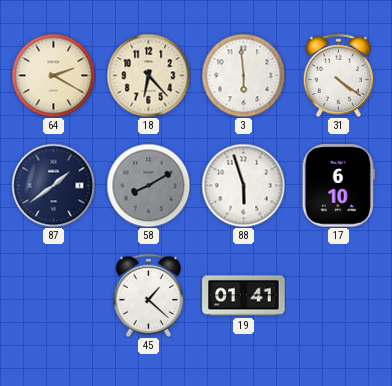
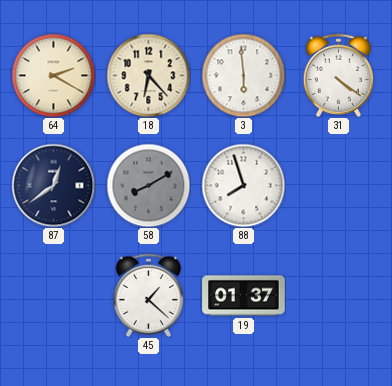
87: 1:39 -> 12:39 (53, 185)
88: 5:57 -> 7:57 (243, 185)
17: 6:10 -> none (338, 186)
19: 01:41 -> 01:37 (244, 296)
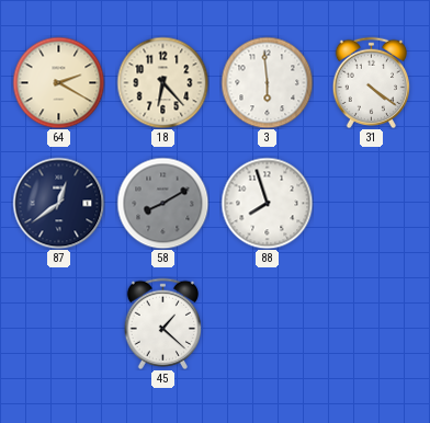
19: 01:37 -> none (244, 296)
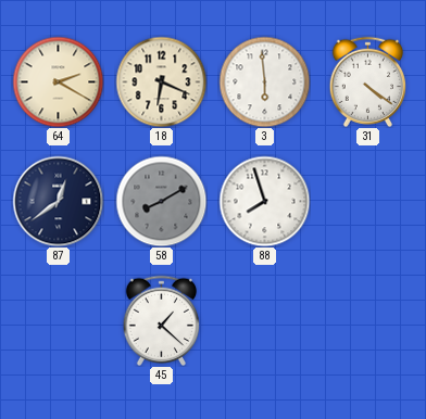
18: 6:23 -> 6:19 (161, 81)
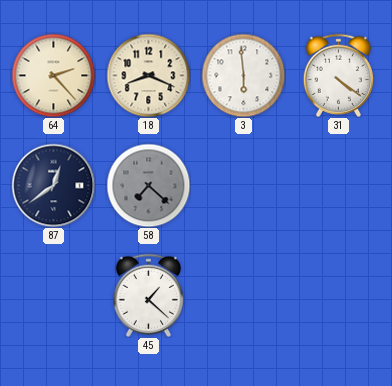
64: 2:20 -> 2:23 (53, 75)
18: 6:19 -> 8:19 (148, 75)
58: 8:10 -> 7:22 (148, 185)
88: 7:57 -> none (264, 201)
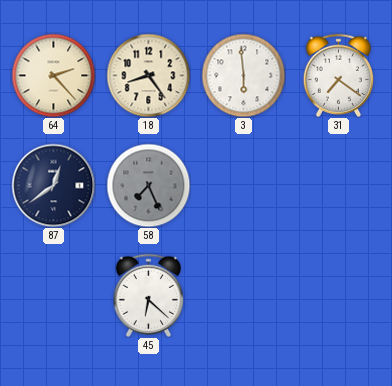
18: 8:19 -> 8:24 (148, 75)
31: 4:21 -> 7:21 (338, 75)
58: 7:22 -> 7:26 (148, 185)
45: 1:22 -> 6:22 (148, 295)
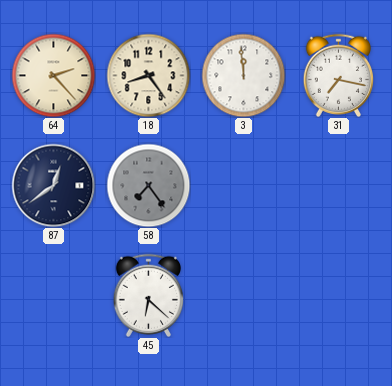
3: 5:59 -> 11:59 (243, 75)
31: 7:21 -> 7:17 (338, 75)
58: 7:26 -> 7:24 (148, 185)
